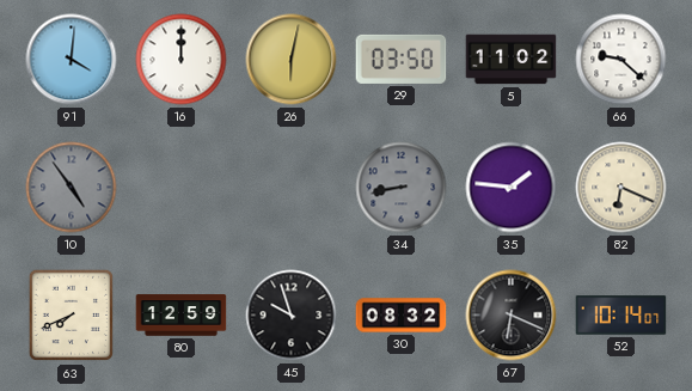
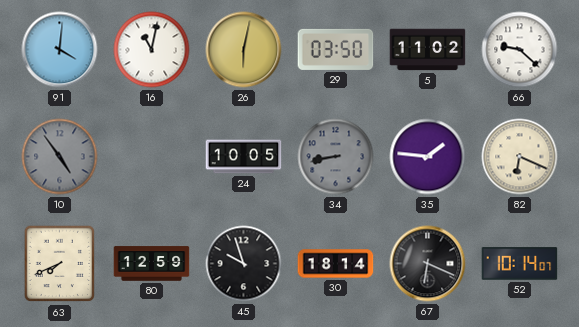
16: 12:00 -> 11:02 (152, 50)
24: none -> 10:05 (244, 157)
30: 08:32 -> 18:14 (336, 264)
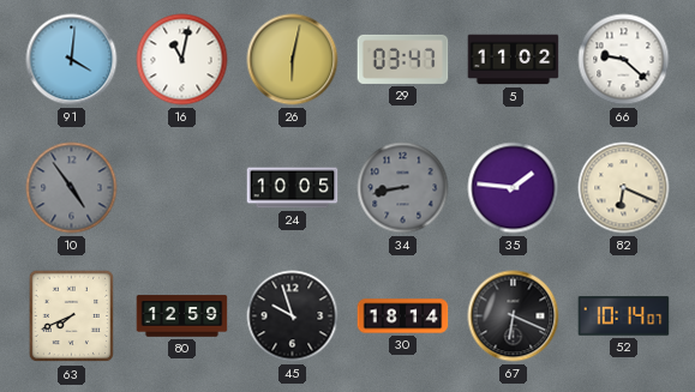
29: 03:50 -> 03:47 (403, 59)
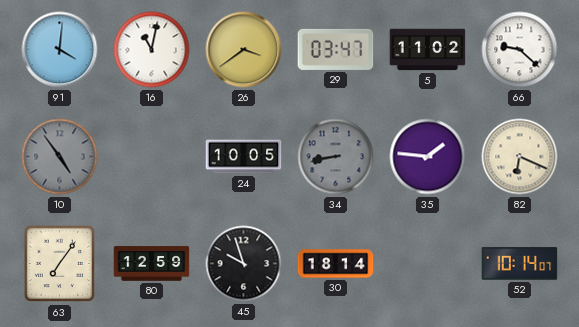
26: 6:02 -> 3:39 (244, 50)
63: 7:41 -> 7:06 (60, 264)
67: 6:19 -> none (514, 316)
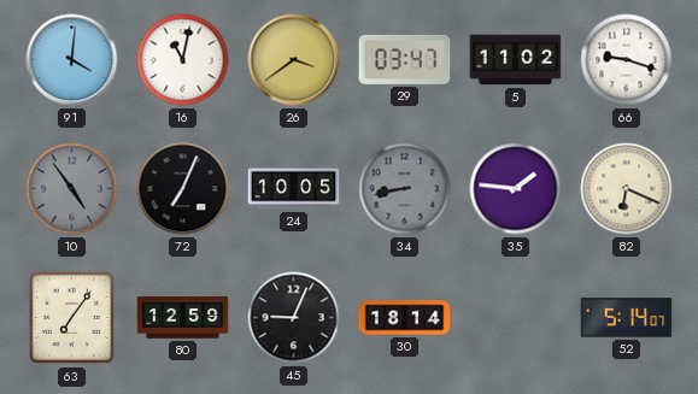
66: 9:22 -> 9:18 (627, 60)
72: none -> 7:04 (183, 189)
45: 9:57 -> 9:04 (294, 318)
52: 10:14 -> 5:14 (627, 318)
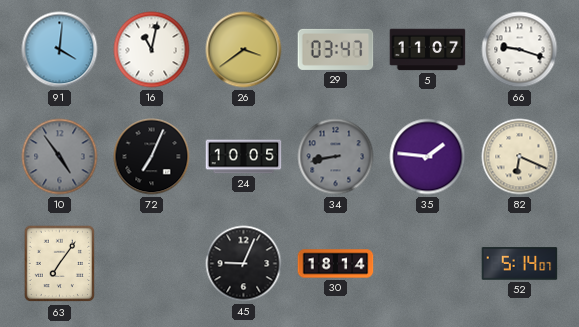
5: 11:02 -> 11:07 (428, 50)
80: 12:59 -> none (183, 318)
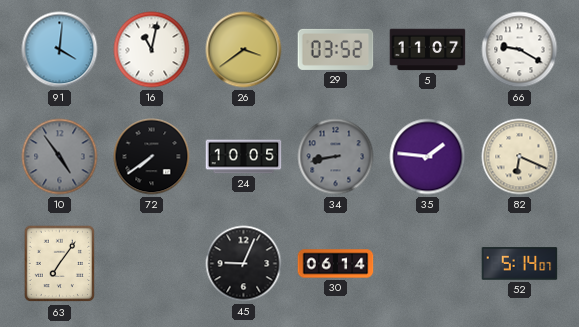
29: 03:47 -> 03:52 (336, 49)
66: 9:18 -> 9:20 (520, 50)
72: 7:04 -> 7:39 (152, 157)
30: 18:14 -> 06:14 (336, 264)
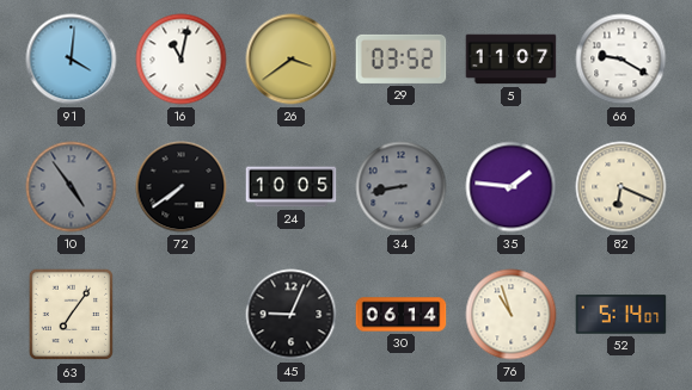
76: none -> 10:57 (512, 315)
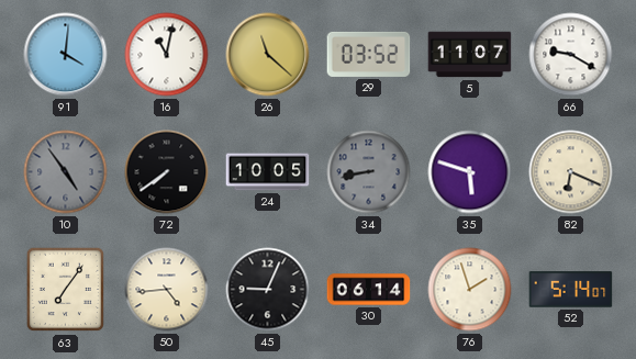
26: 3:39 -> 11:22 (268, 55)
35: 1:46 -> 5:48 (470, 172)
50: none -> 4:44 (167, 290)
76: 10:57 -> 1:57 (470, 290)
